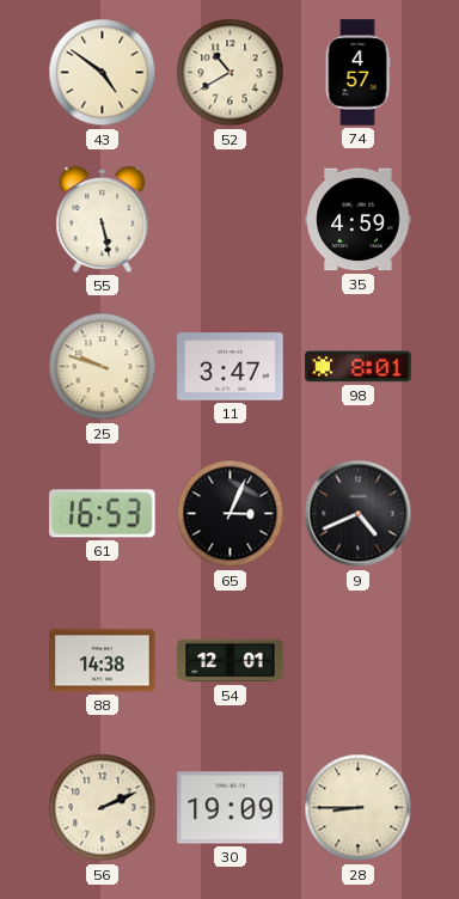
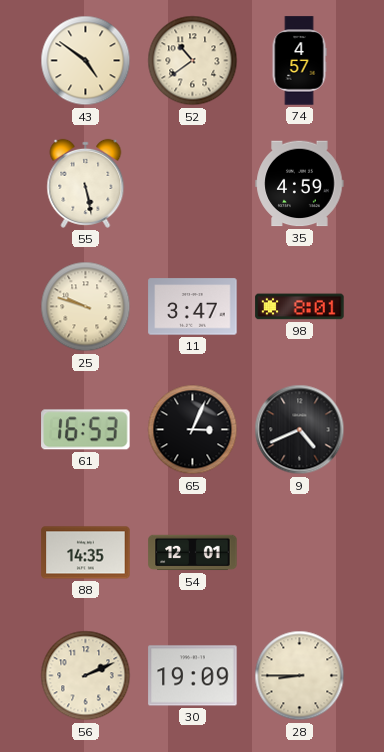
52: 10:40 -> 10:39 (193, 61)
88: 14:38 -> 14:35 (86, 553)
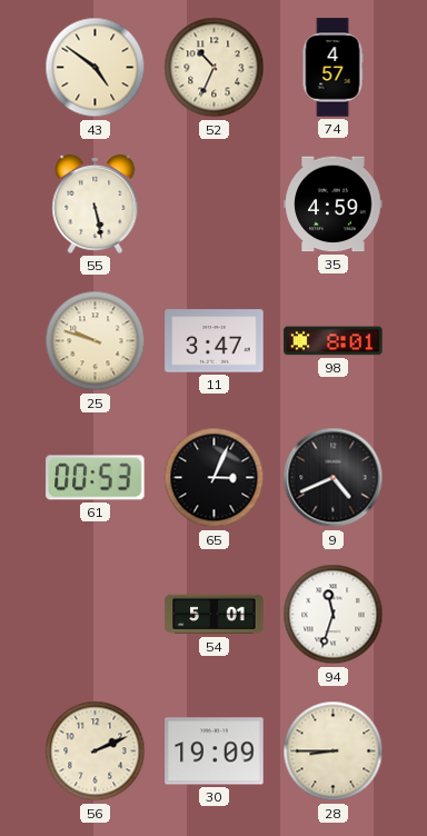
52: 10:39 -> 10:34 (215, 68)
61: 16:53 -> 00:53 (96, 478)
88: 14:35 -> none (86, 553)
54: 12:01 -> 5:01 (215, 615)
94: none -> 11:33 (334, 615)
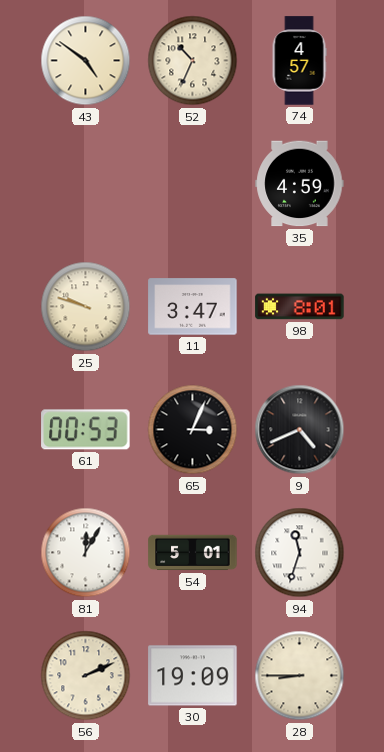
55: 5:28 -> none (96, 203)
81: none -> 12:05 (86, 553)
